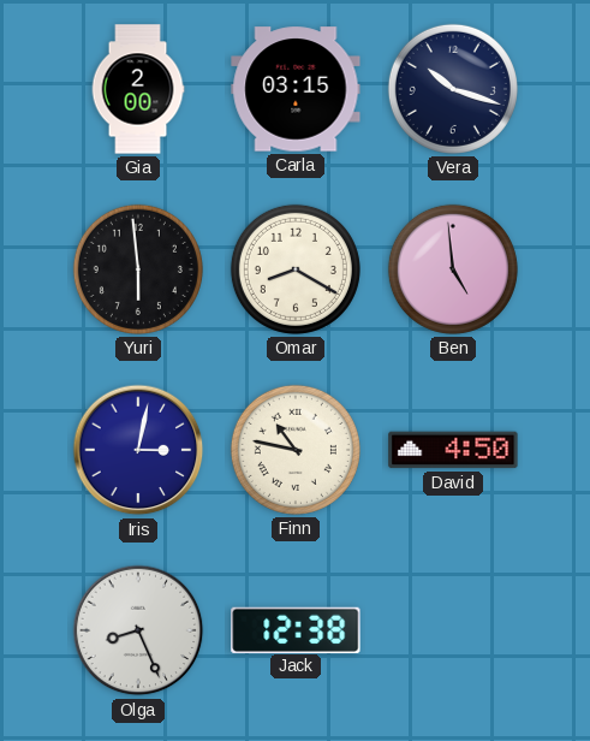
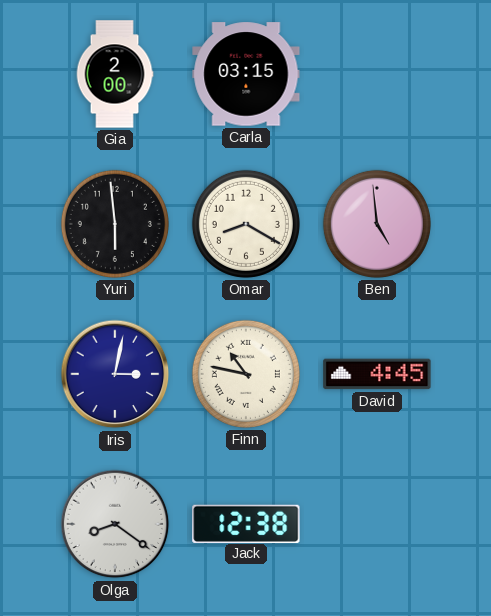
Vera: 10:18 -> none (453, 89)
David: 4:50 -> 4:45 (377, 374)
Olga: 8:26 -> 8:21 (115, 524)
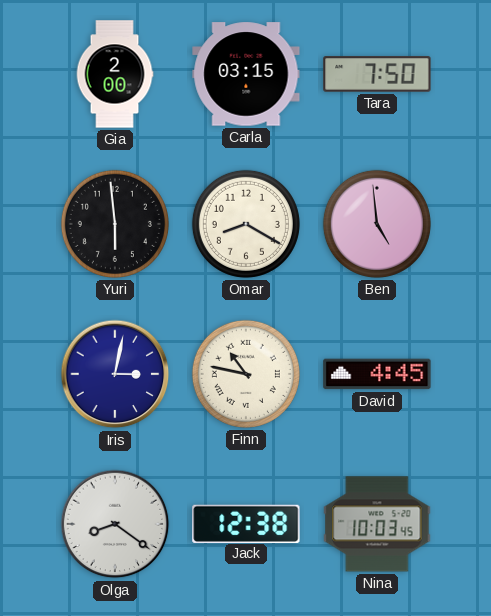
Tara: none -> 7:50 (377, 74)
Nina: none -> 10:03 (377, 524)
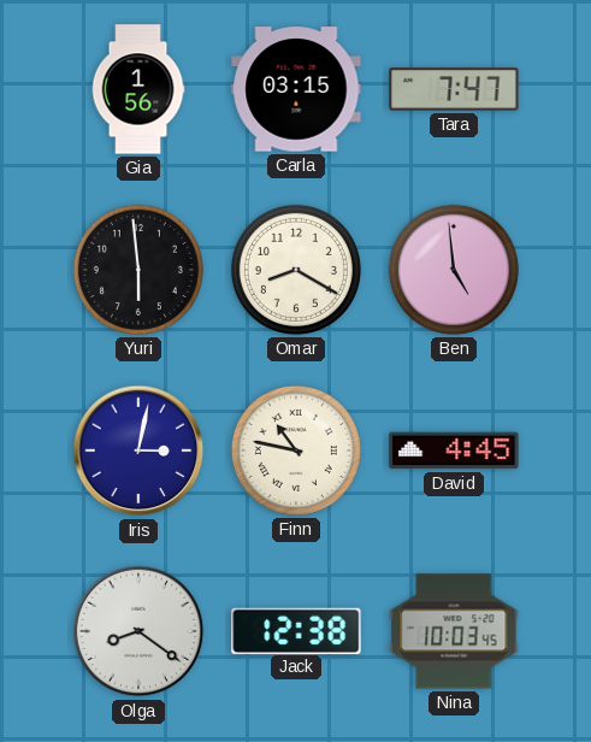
Gia: 2:00 -> 1:56 (138, 89)
Tara: 7:50 -> 7:47 (454, 89)
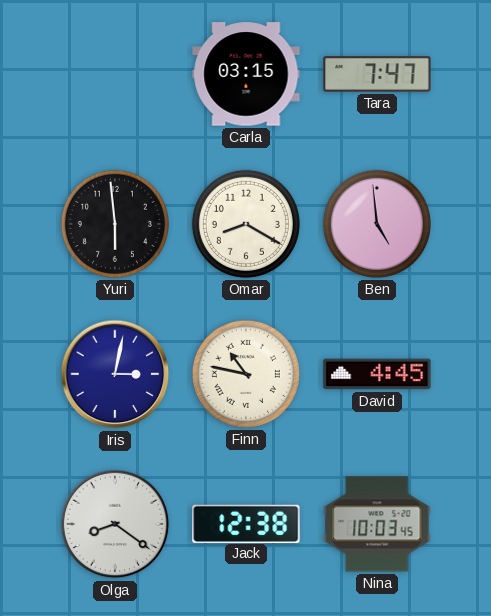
Gia: 1:56 -> none (138, 89)
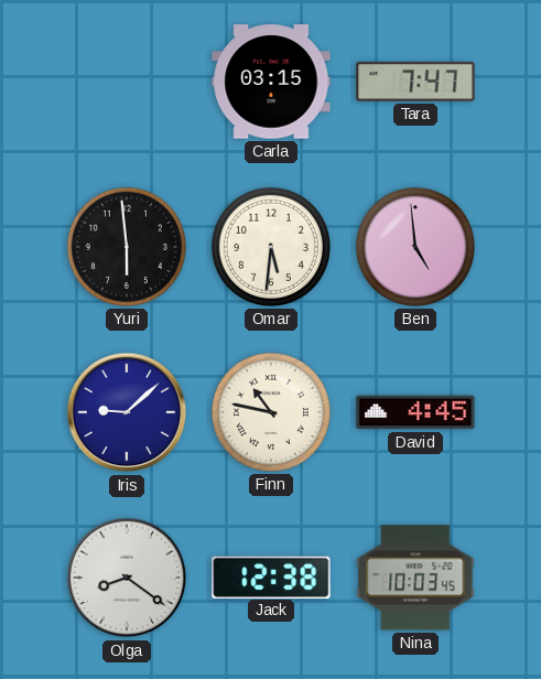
Omar: 8:20 -> 5:31 (271, 247)
Iris: 3:02 -> 9:08 (127, 412)
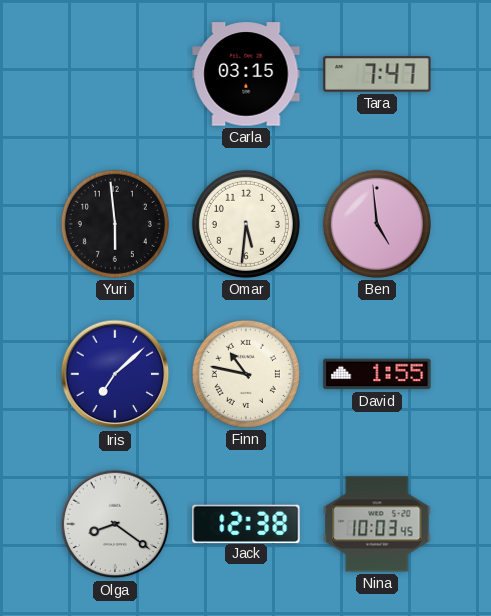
Iris: 9:08 -> 7:08 (115, 374)
David: 4:45 -> 1:55 (377, 374)
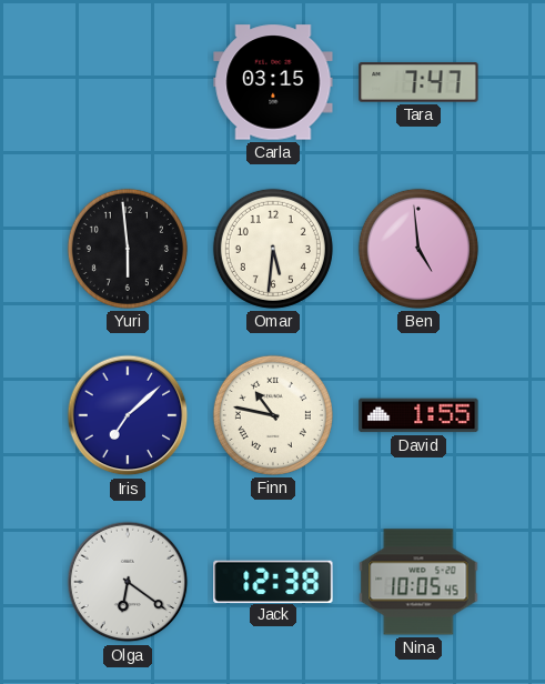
Olga: 8:21 -> 6:21 (128, 582)
Nina: 10:03 -> 10:05 (418, 582)
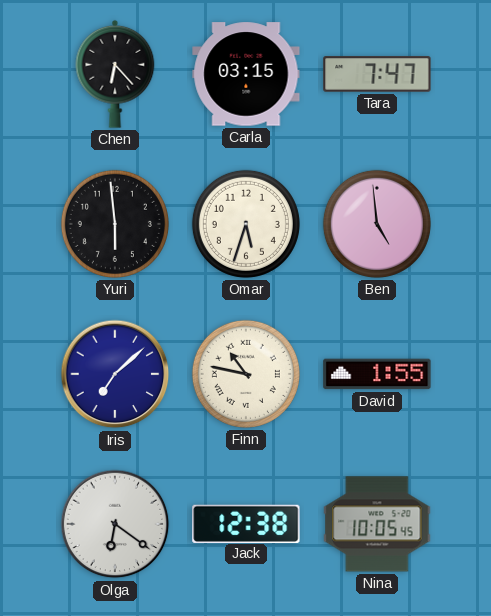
Chen: none -> 6:23 (115, 74)
Omar: 5:31 -> 5:33 (246, 224)
